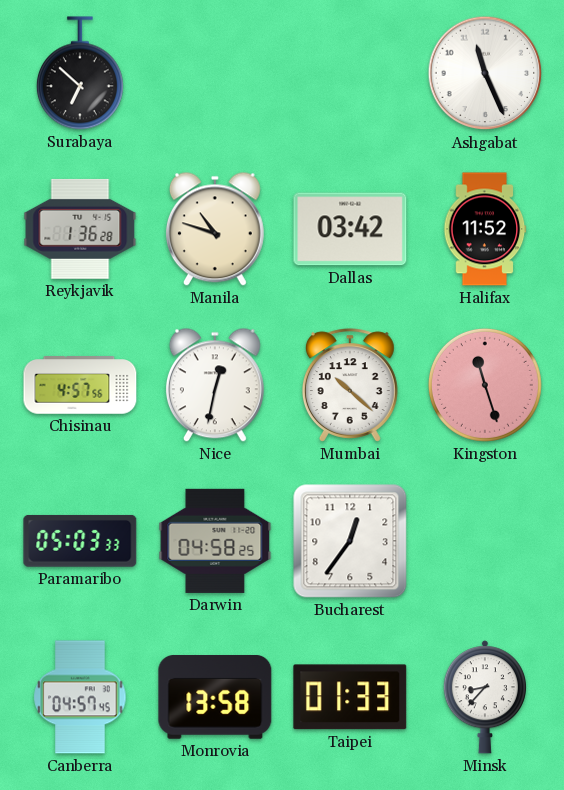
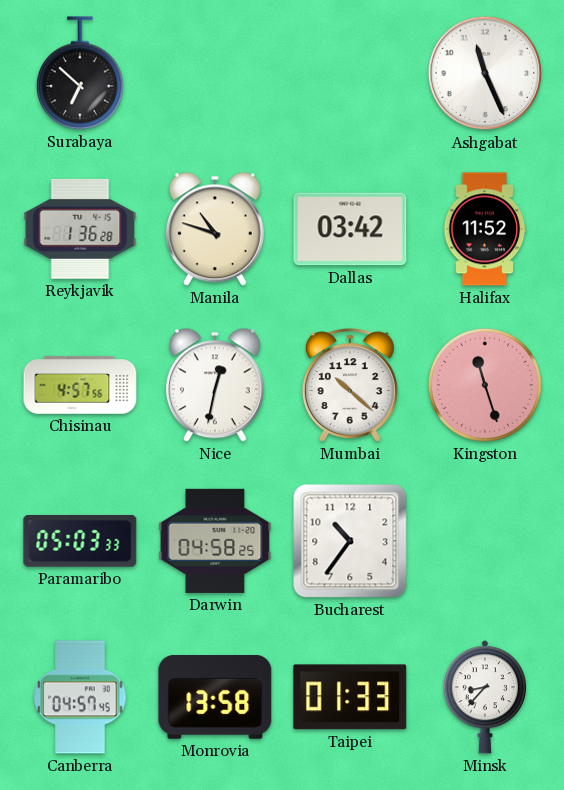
Bucharest: 12:36 -> 10:36 (350, 541)
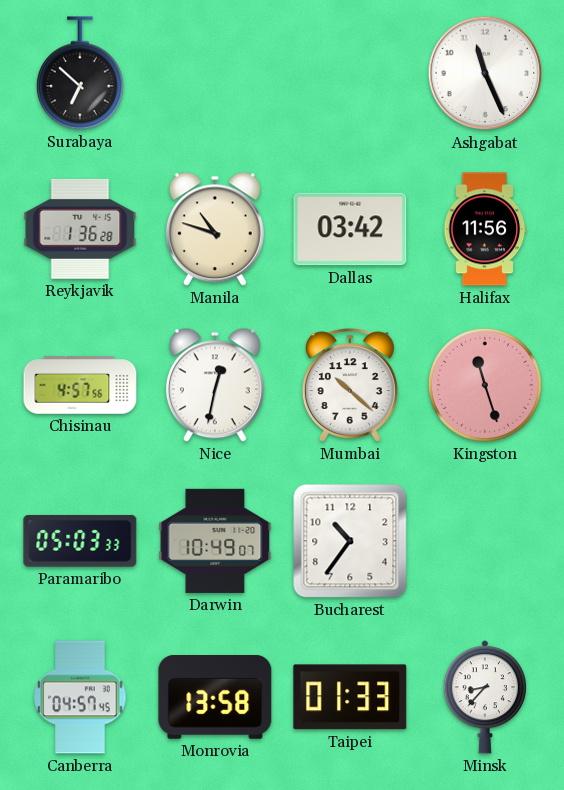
Halifax: 11:52 -> 11:56 (485, 229)
Darwin: 04:58 -> 10:49 (215, 541)
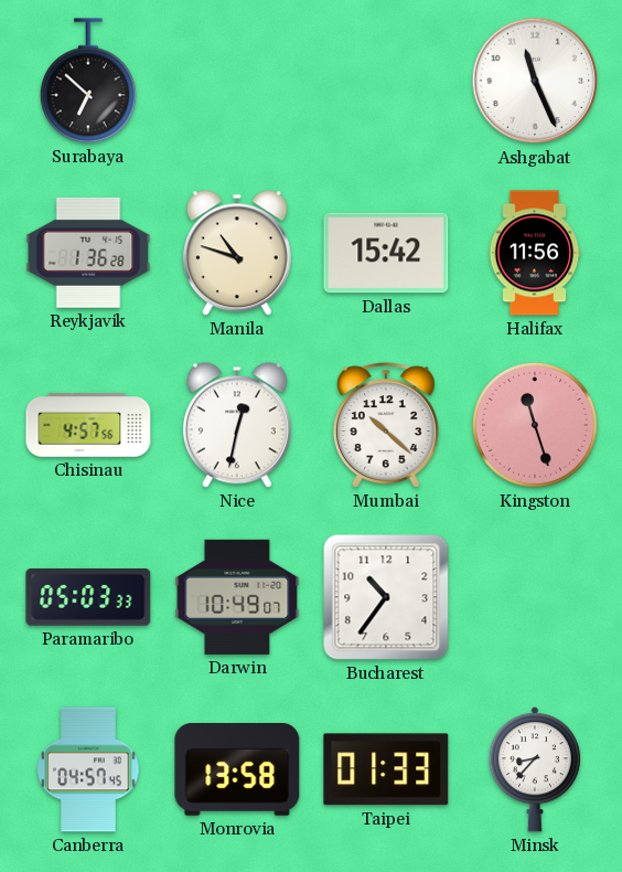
Dallas: 03:42 -> 15:42 (386, 253)
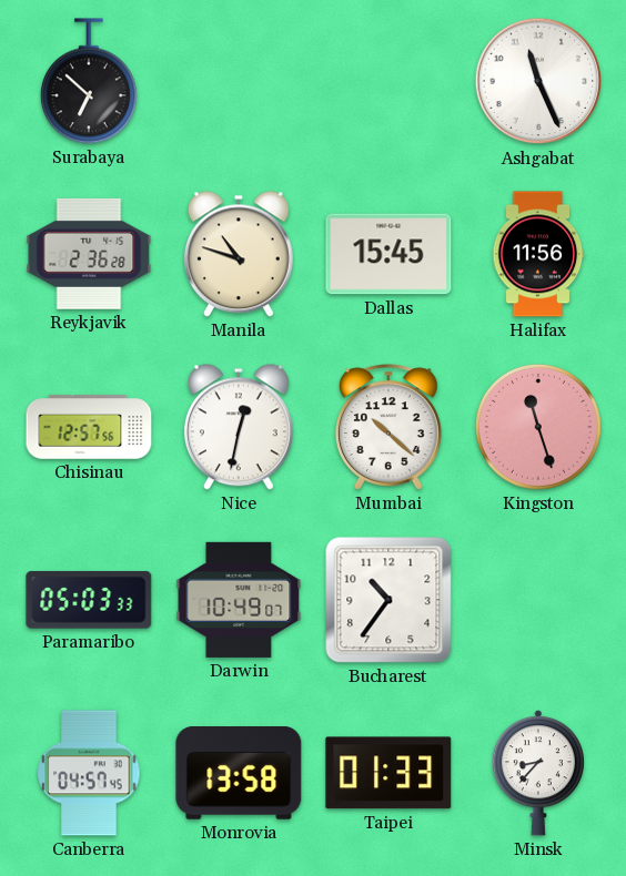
Reykjavik: 1:36 -> 2:36 (89, 254)
Dallas: 15:42 -> 15:45 (388, 254)
Chisinau: 4:57 -> 12:57 (89, 427)
